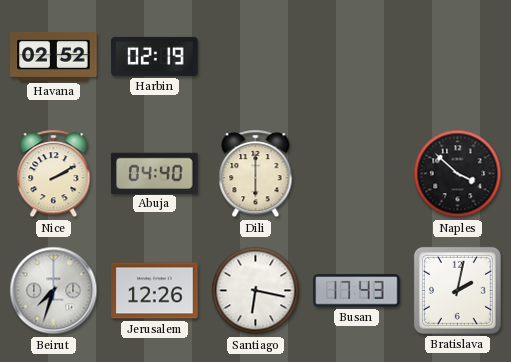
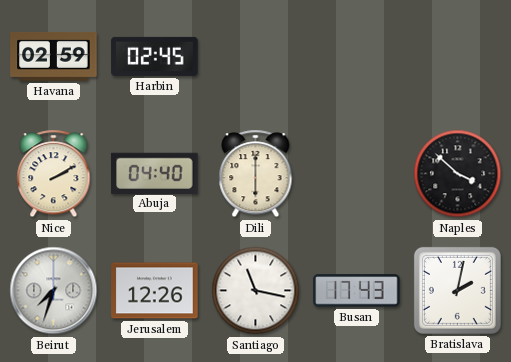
Havana: 02:52 -> 02:59 (54, 56)
Harbin: 02:19 -> 02:45 (155, 56)
Santiago: 6:17 -> 11:17 (256, 291)
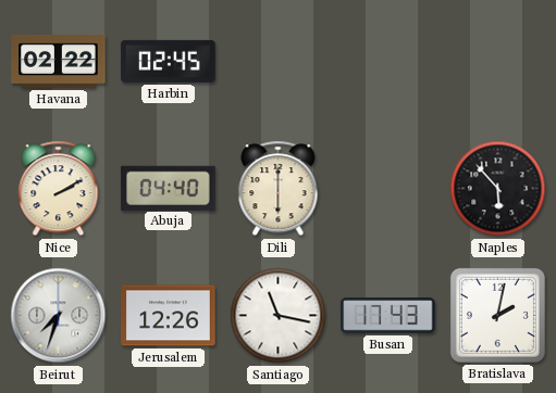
Havana: 02:59 -> 02:22 (59, 61)
Naples: 3:52 -> 5:53 (498, 189)
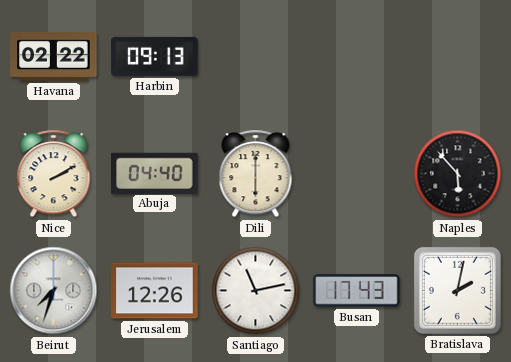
Harbin: 02:45 -> 09:13 (155, 56)
Santiago: 11:17 -> 11:13 (256, 291)
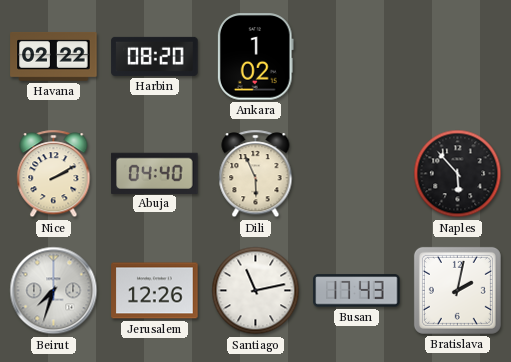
Harbin: 09:13 -> 08:20 (155, 56)
Ankara: none -> 1:02 (255, 57)
Dili: 6:00 -> 5:56 (256, 174)
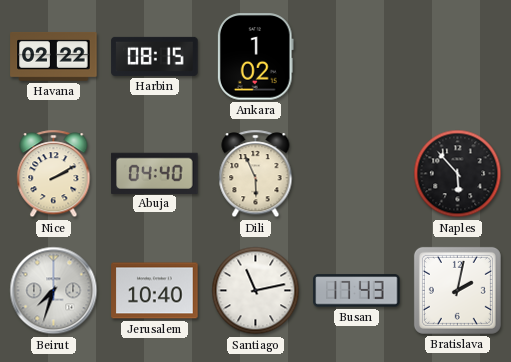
Harbin: 08:20 -> 08:15 (155, 56)
Jerusalem: 12:26 -> 10:40 (155, 291)
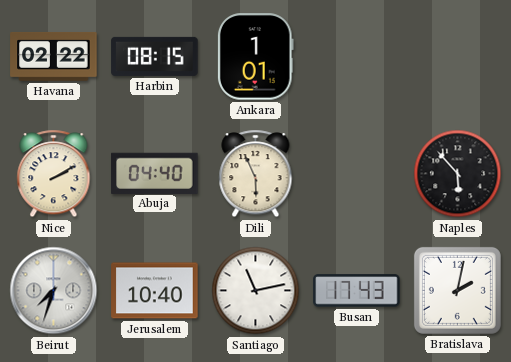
Ankara: 1:02 -> 1:01 (255, 57)
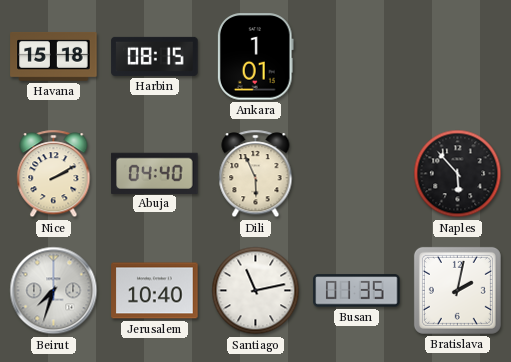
Havana: 02:22 -> 15:18 (54, 56)
Busan: 17:43 -> 01:35 (357, 291)
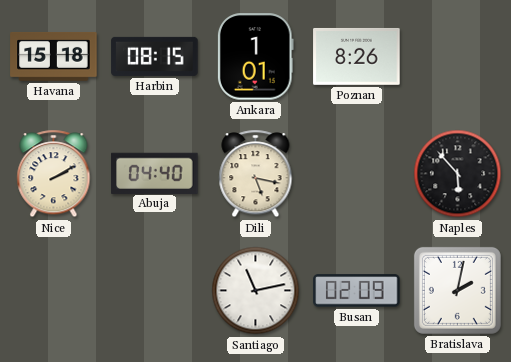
Poznan: none -> 8:26 (357, 56)
Dili: 5:56 -> 5:17 (256, 174)
Beirut: 7:33 -> none (54, 291)
Jerusalem: 10:40 -> none (155, 291)
Busan: 01:35 -> 02:09 (357, 291)
